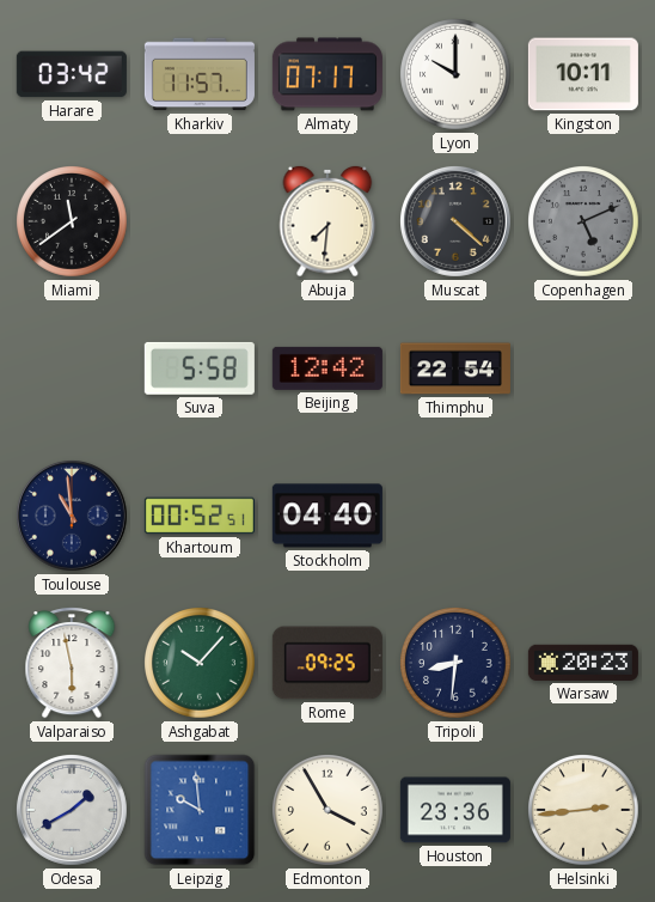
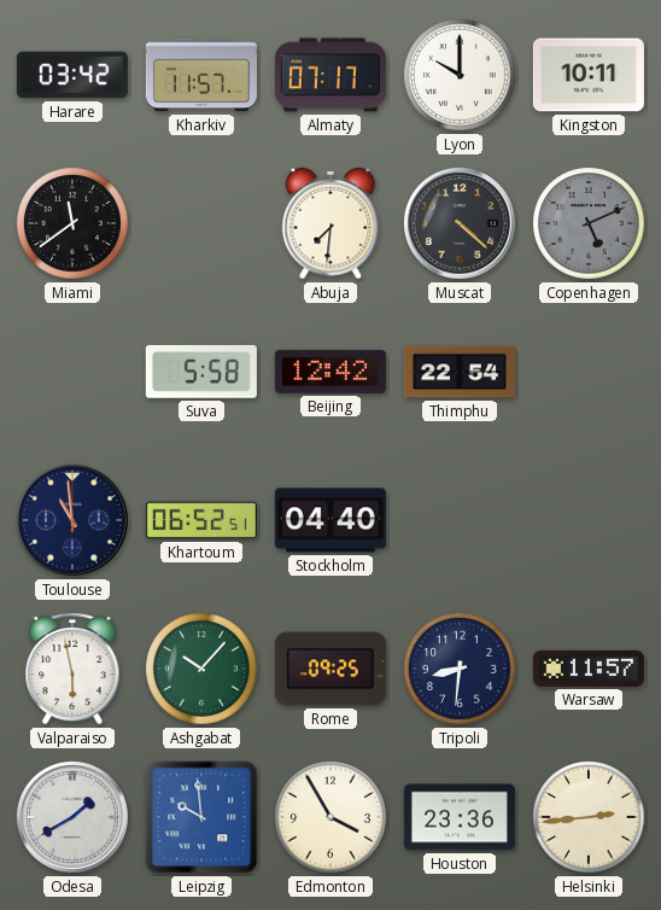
Khartoum: 00:52 -> 06:52 (201, 520)
Warsaw: 20:23 -> 11:57 (589, 669)
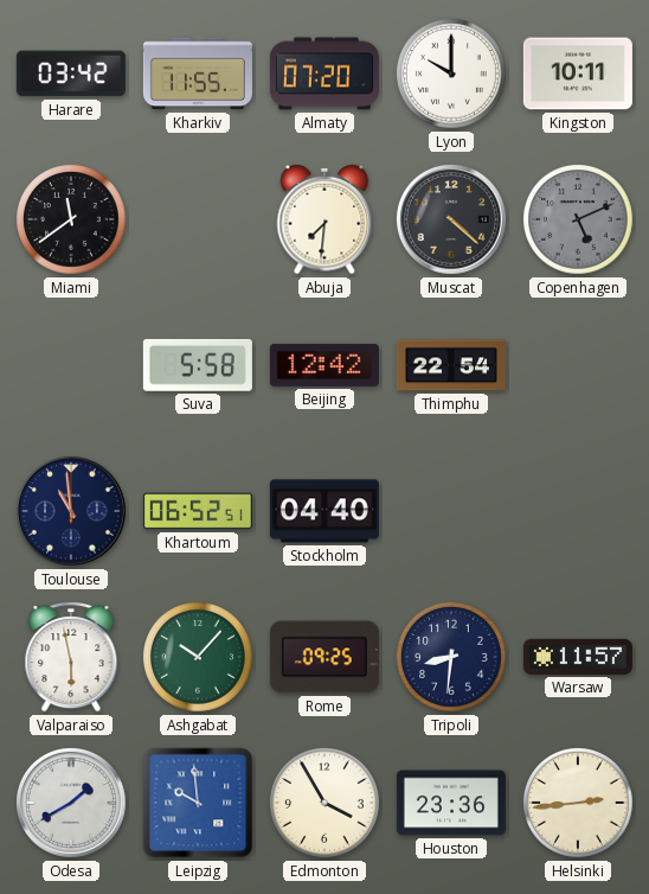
Kharkiv: 11:57 -> 11:55 (198, 74)
Almaty: 07:17 -> 07:20 (324, 74)
